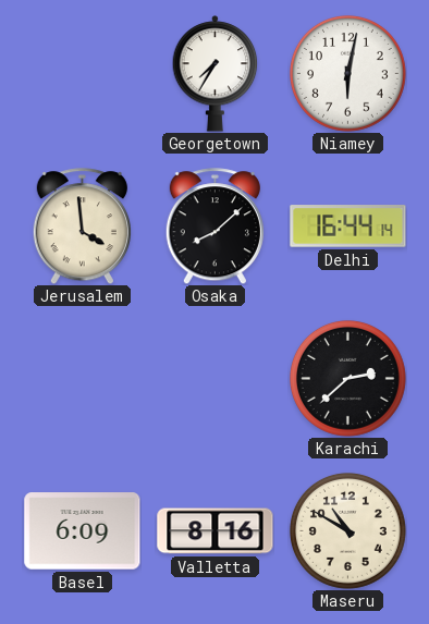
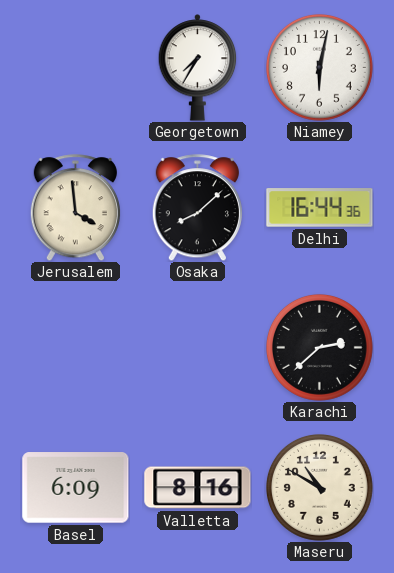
Delhi: 16:44:14 -> 16:44:36 (320, 208)
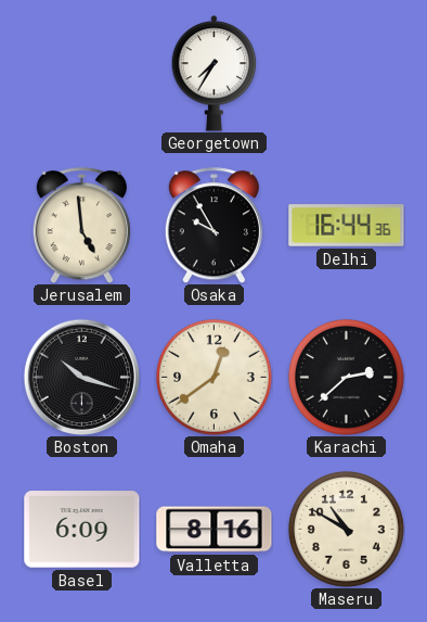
Niamey: 6:02 -> none (319, 67)
Jerusalem: 3:59 -> 4:59 (81, 226)
Osaka: 8:08 -> 9:55 (214, 226)
Boston: none -> 10:18 (81, 377)
Omaha: none -> 12:39 (214, 377)
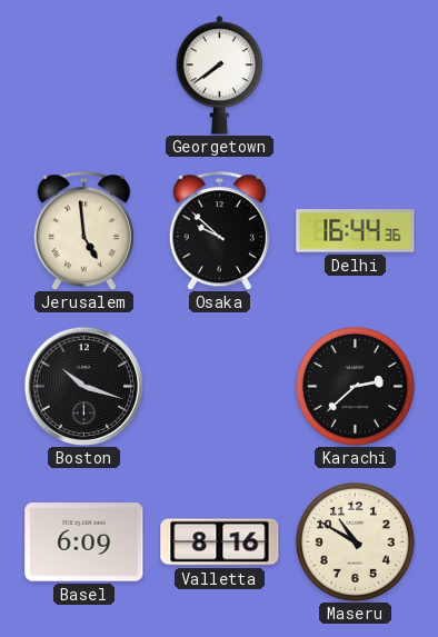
Georgetown: 7:35 -> 7:39 (220, 76)
Osaka: 9:55 -> 9:52 (219, 231)
Omaha: 12:39 -> none (214, 377)
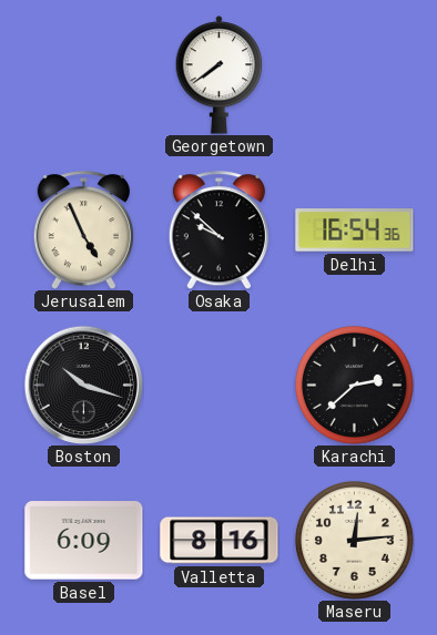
Jerusalem: 4:59 -> 4:56 (83, 231)
Delhi: 16:44 -> 16:54 (355, 231)
Maseru: 10:50 -> 12:14 (354, 540)
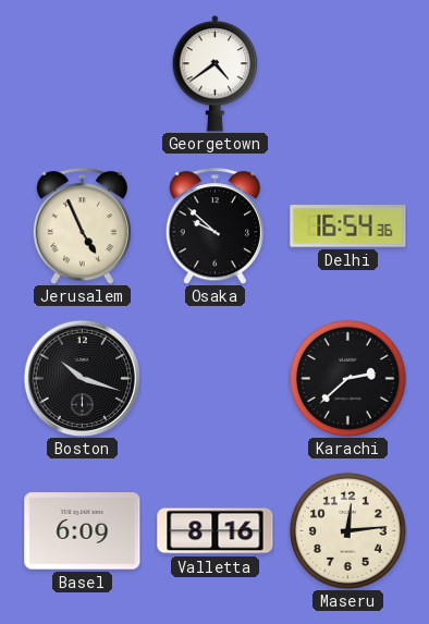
Georgetown: 7:39 -> 4:39 (216, 74)
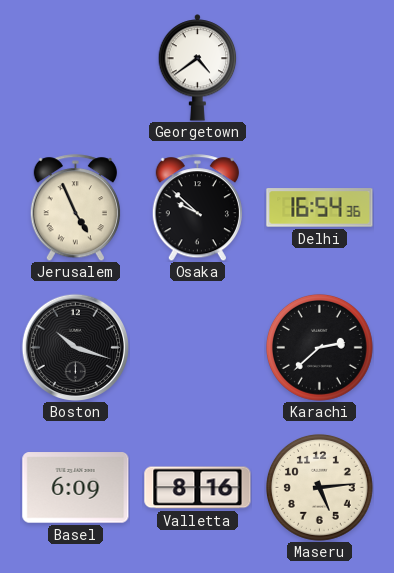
Maseru: 12:14 -> 5:14 (319, 487)
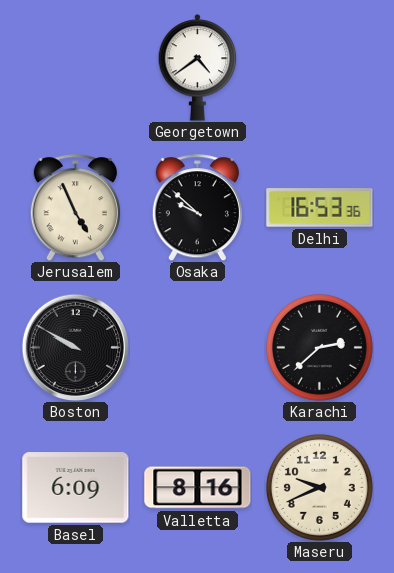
Delhi: 16:54 -> 16:53 (320, 208)
Boston: 10:18 -> 9:50 (75, 347)
Maseru: 5:14 -> 9:41 (319, 487)
